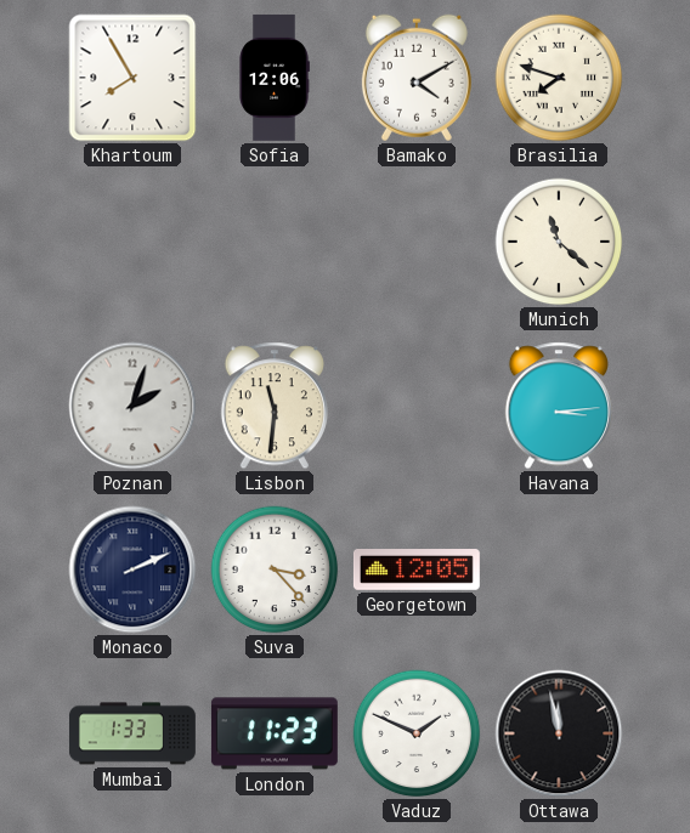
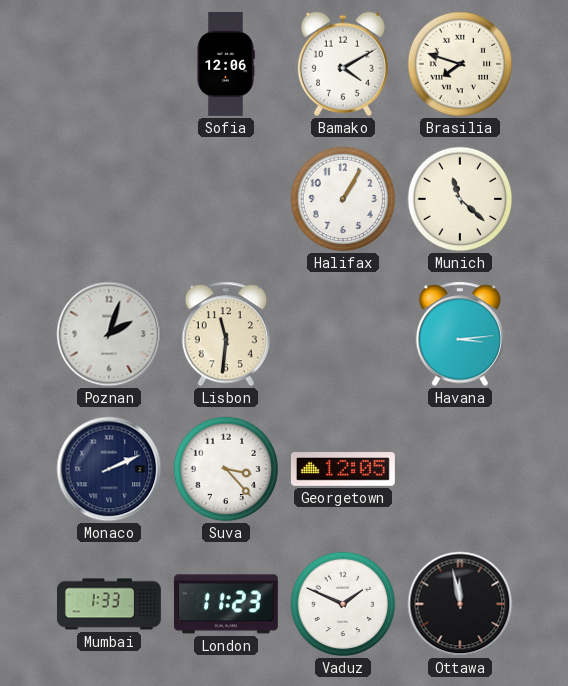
Khartoum: 7:55 -> none (132, 78)
Halifax: none -> 1:05 (343, 199)
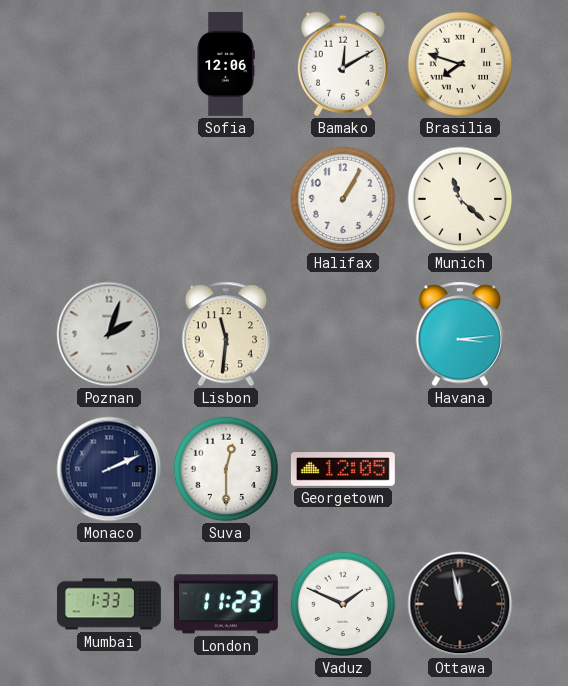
Bamako: 4:10 -> 12:10 (343, 64)
Suva: 3:23 -> 12:30 (226, 469)
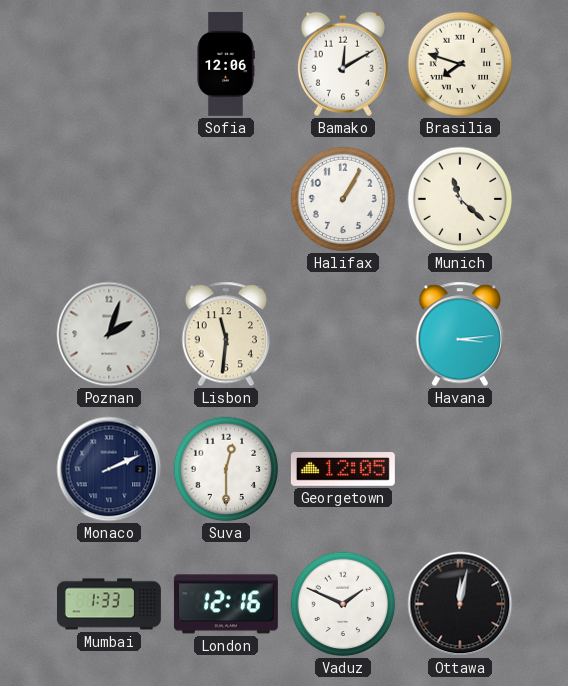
London: 11:23 -> 12:16 (226, 604)
Ottawa: 11:58 -> 12:02 (460, 604)
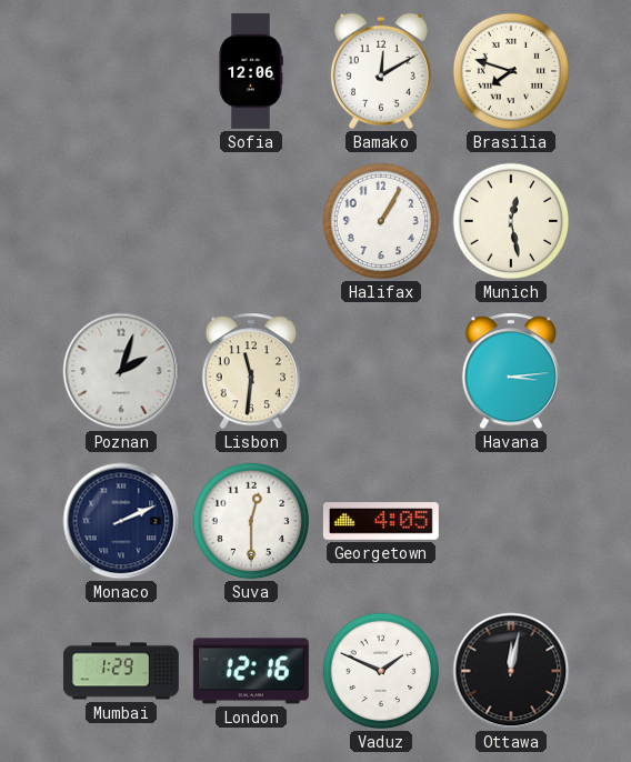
Munich: 11:22 -> 12:28 (511, 221)
Georgetown: 12:05 -> 4:05 (381, 522)
Mumbai: 1:33 -> 1:29 (121, 671)
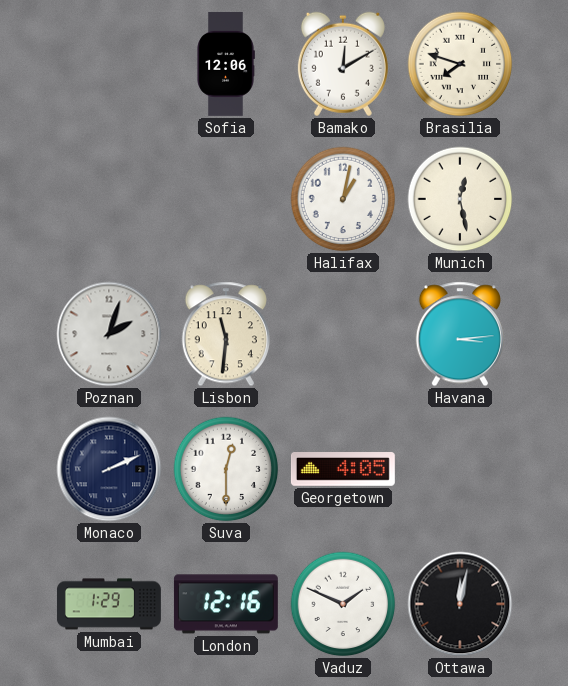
Halifax: 1:05 -> 1:02 (343, 199)
